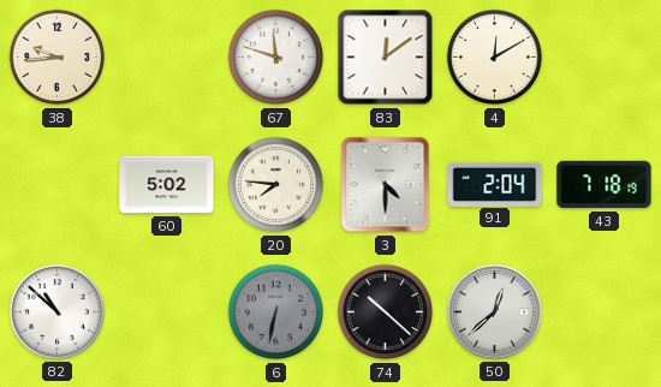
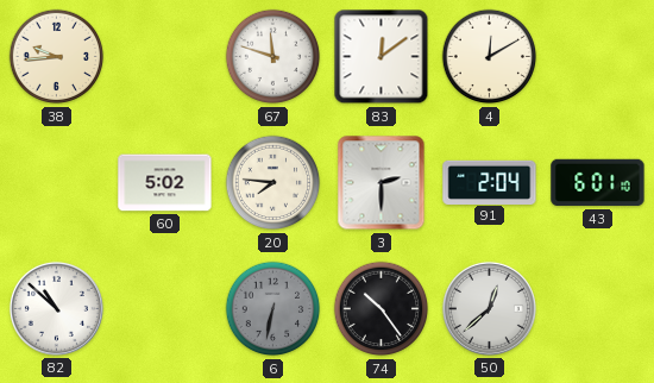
3: 4:30 -> 2:30 (382, 183)
43: 7:18 -> 6:01 (598, 183)
74: 10:22 -> 10:24 (382, 309)
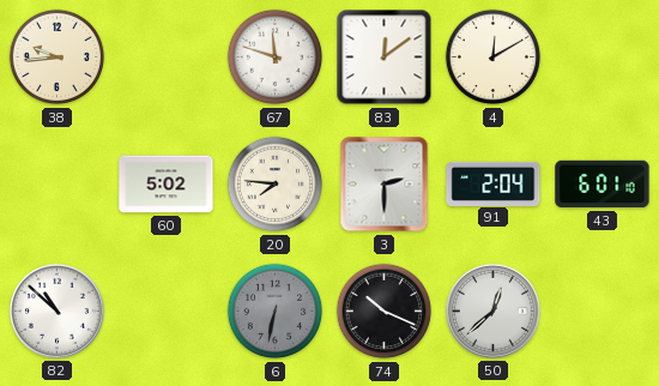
74: 10:24 -> 10:19 (385, 312)
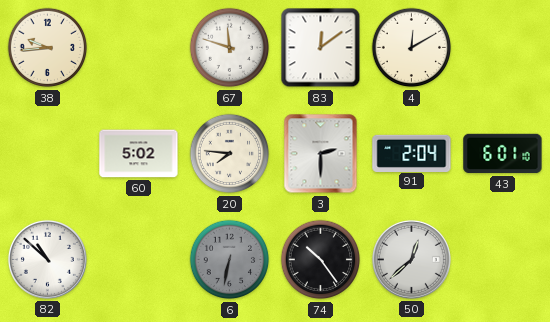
74: 10:19 -> 10:24 (321, 260)
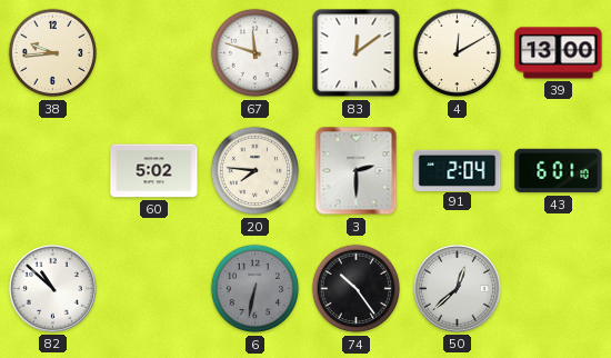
39: none -> 13:00 (559, 53)
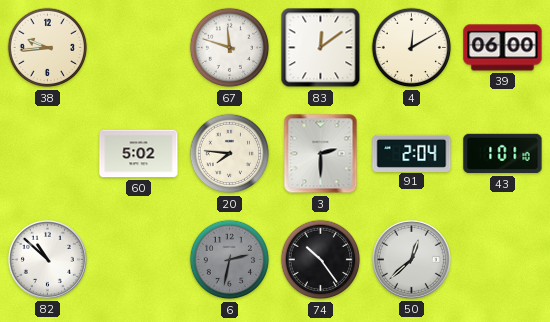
39: 13:00 -> 06:00 (503, 48)
43: 6:01 -> 1:01 (503, 154)
6: 6:32 -> 2:32 (230, 260)
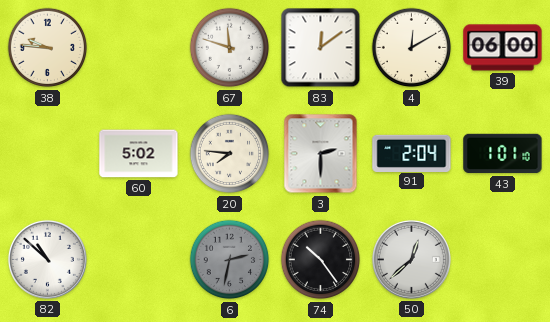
38: 9:44 -> 9:46 (48, 48)
